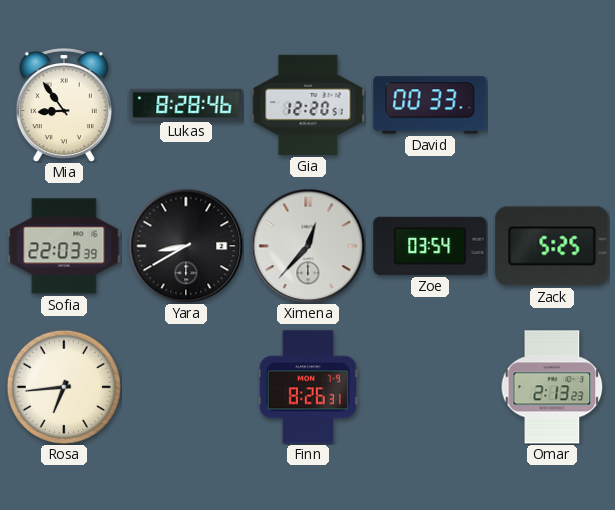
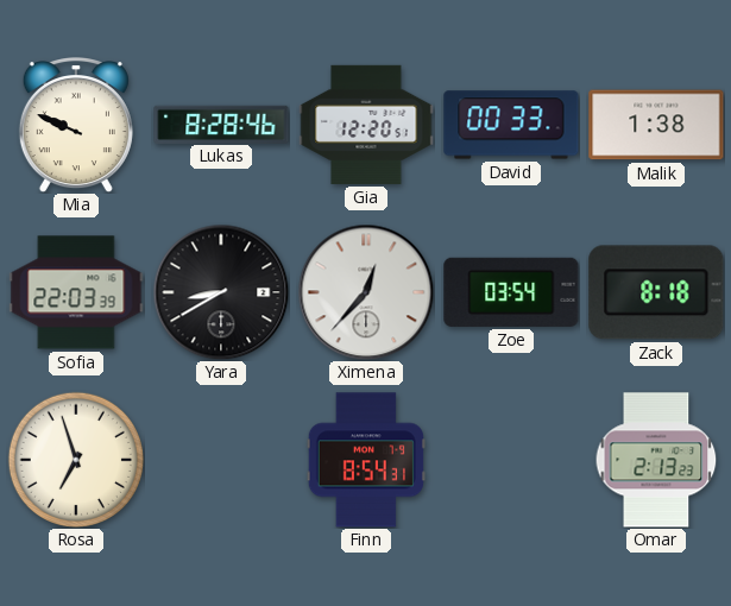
Mia: 8:54 -> 9:49 (76, 126)
Malik: none -> 1:38 (656, 125)
Zack: 5:25 -> 8:18 (656, 292)
Rosa: 6:44 -> 6:57 (75, 459)
Finn: 8:26 -> 8:54 (366, 460)
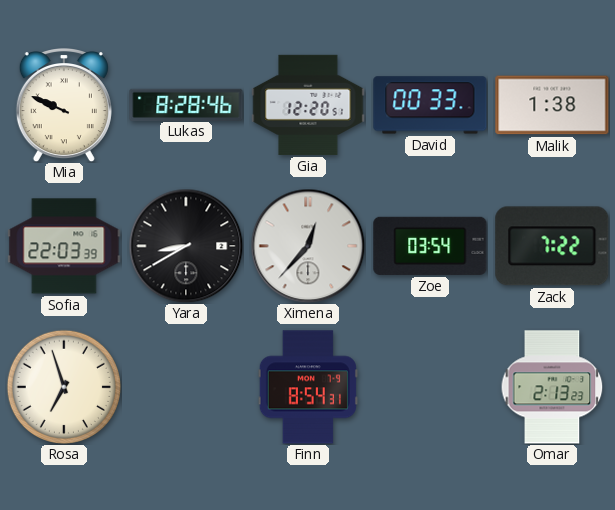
Zack: 8:18 -> 7:22 (552, 246)
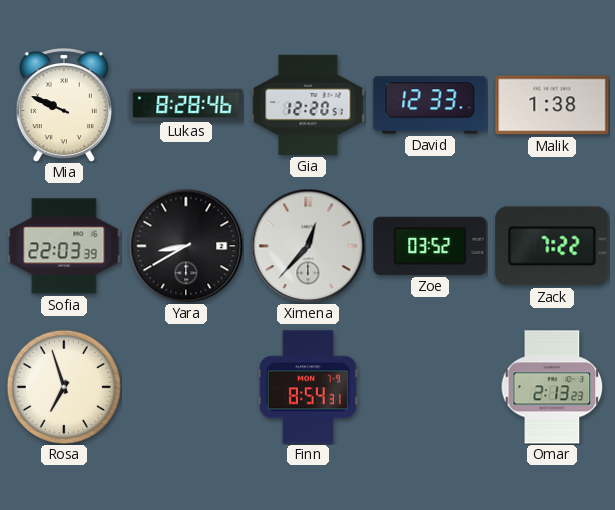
David: 00:33 -> 12:33 (430, 105)
Zoe: 03:54 -> 03:52 (430, 246)
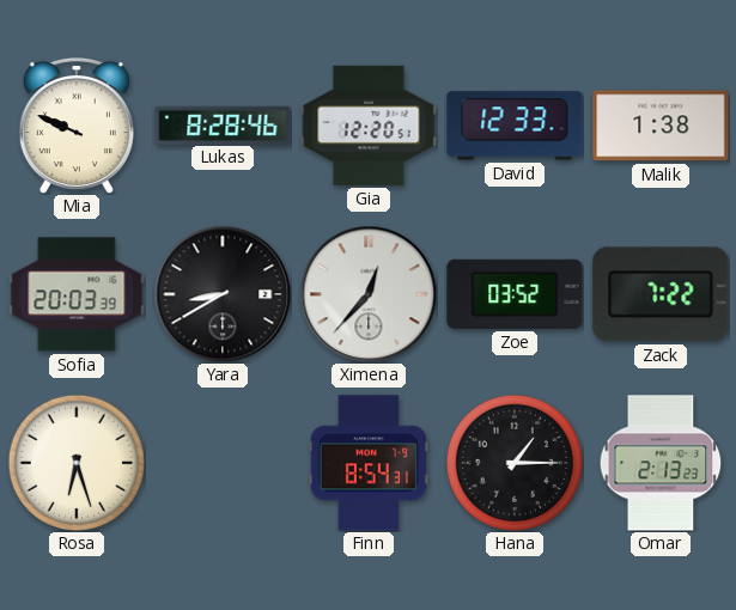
Sofia: 22:03 -> 20:03 (77, 294)
Rosa: 6:57 -> 6:27 (75, 462)
Hana: none -> 1:15 (513, 462)
